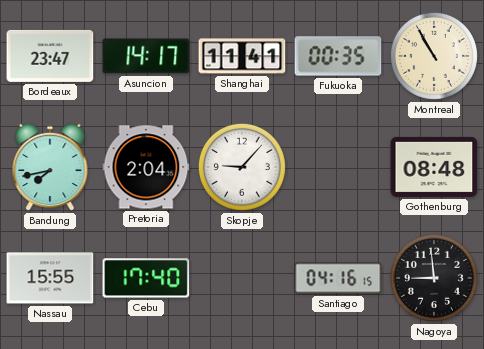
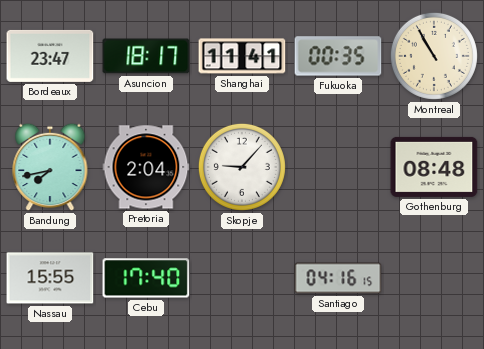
Asuncion: 14:17 -> 18:17 (146, 56)
Nagoya: 8:59 -> none (434, 278)
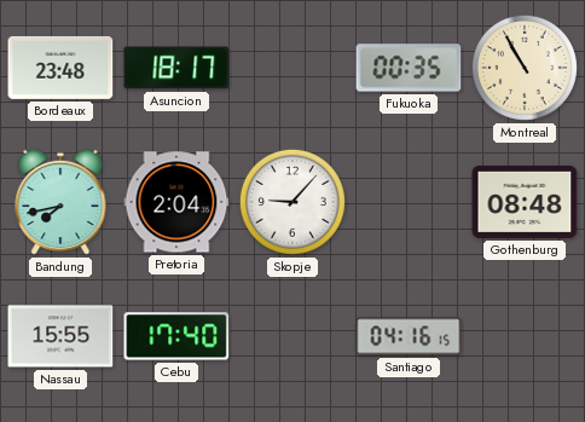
Bordeaux: 23:47 -> 23:48 (60, 68)
Shanghai: 11:41 -> none (242, 56)
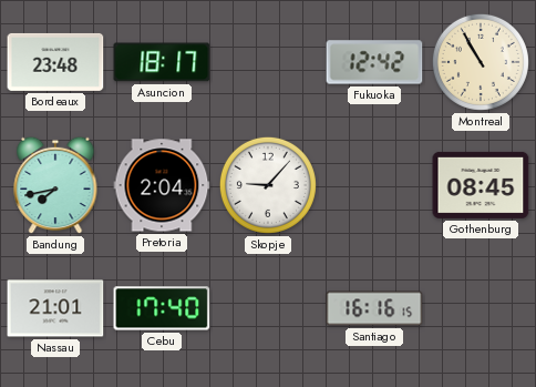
Fukuoka: 00:35 -> 12:42 (374, 62)
Gothenburg: 08:48 -> 08:45 (481, 185)
Nassau: 15:55 -> 21:01 (55, 308)
Santiago: 04:16 -> 16:16 (374, 308)
